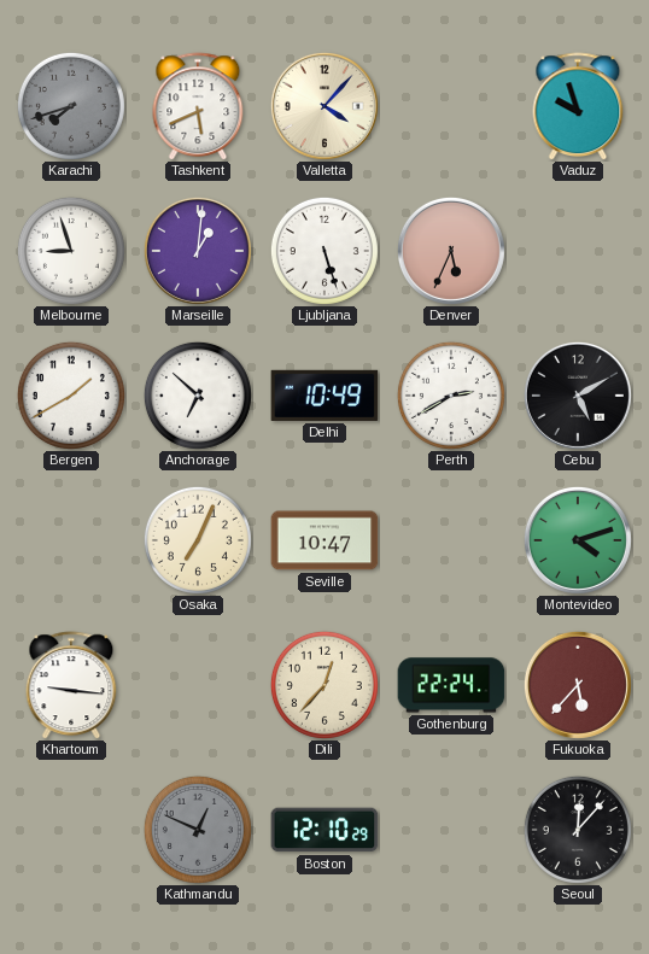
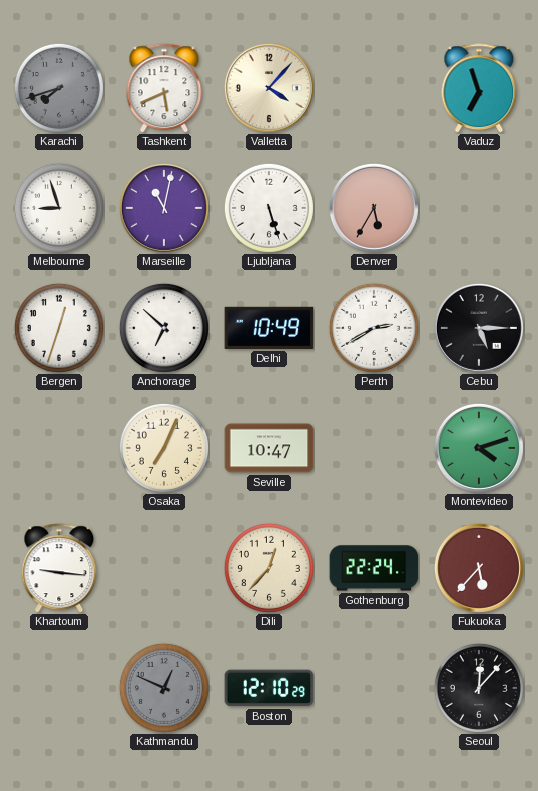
Vaduz: 9:57 -> 6:57 (479, 88)
Marseille: 1:01 -> 11:02 (164, 208)
Denver: 5:34 -> 5:35 (374, 208)
Bergen: 1:40 -> 12:33 (59, 328)
Cebu: 5:10 -> 5:15 (479, 328)
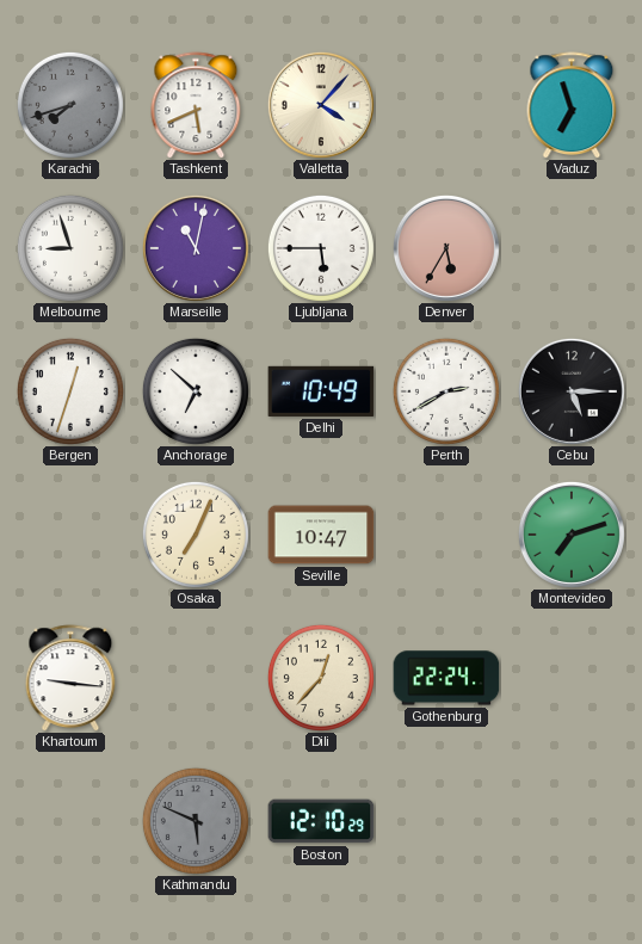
Ljubljana: 5:27 -> 5:45 (321, 248)
Montevideo: 4:12 -> 7:12 (572, 535)
Fukuoka: 5:37 -> none (479, 568)
Kathmandu: 12:49 -> 5:49 (196, 821)
Seoul: 12:07 -> none (479, 688)
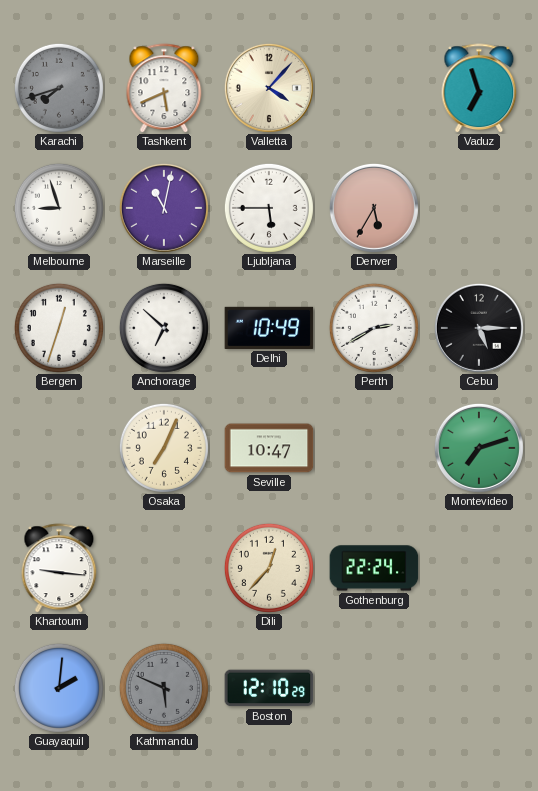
Guayaquil: none -> 2:01 (59, 688)
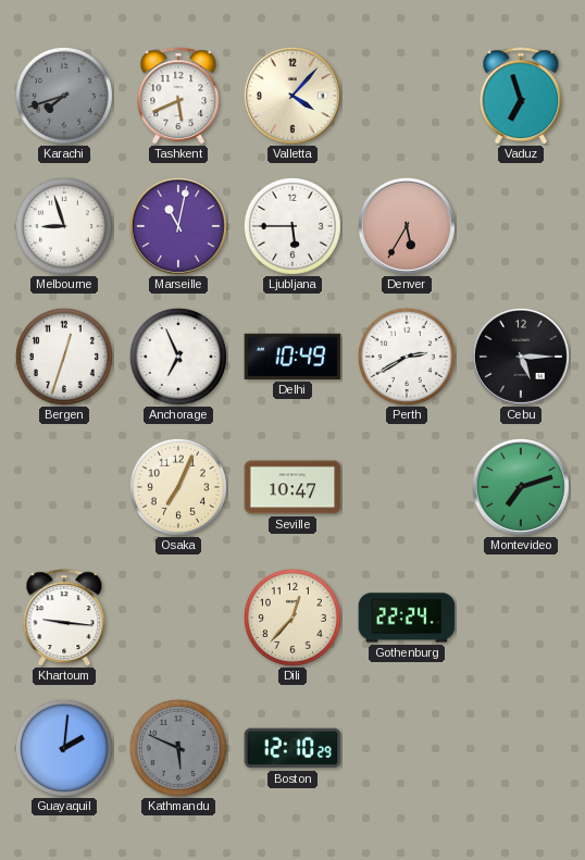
Anchorage: 6:52 -> 6:56 (178, 357)
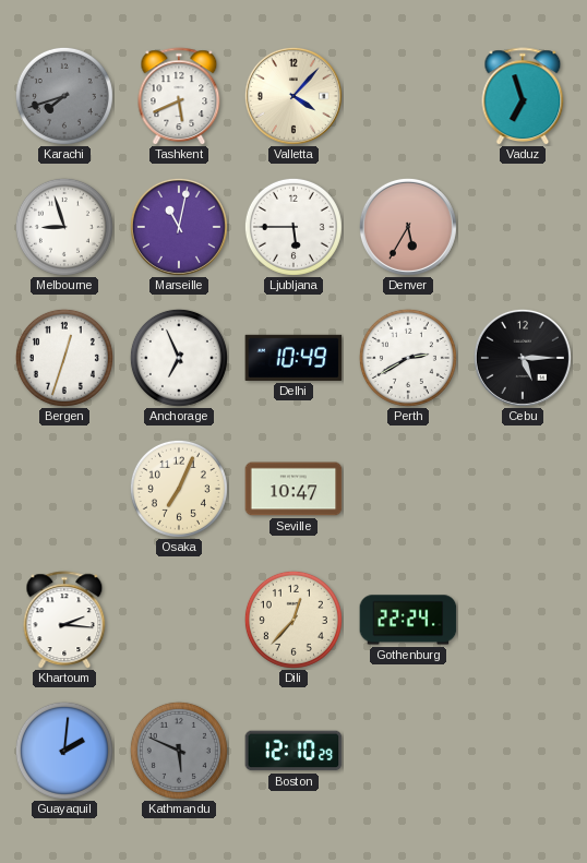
Montevideo: 7:12 -> none (521, 487)
Khartoum: 9:16 -> 2:16 (64, 620)
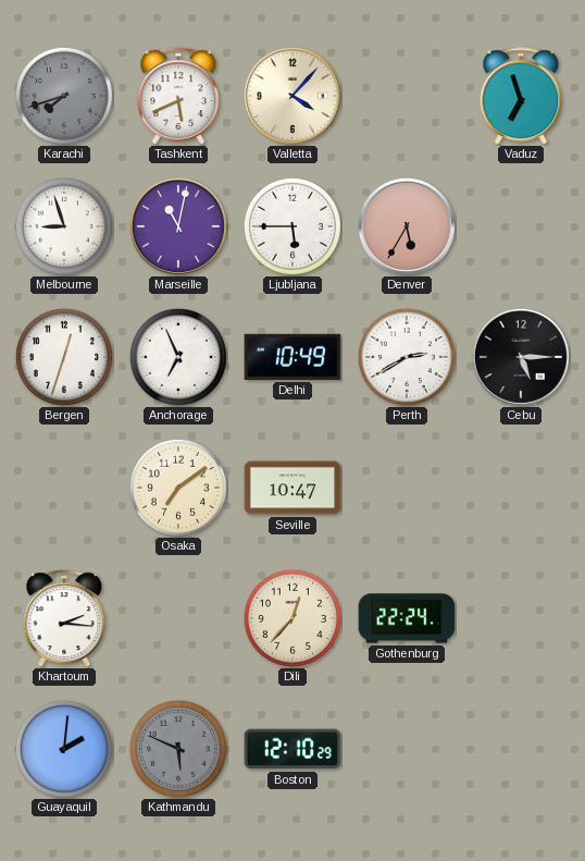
Osaka: 7:04 -> 7:09 (178, 488)
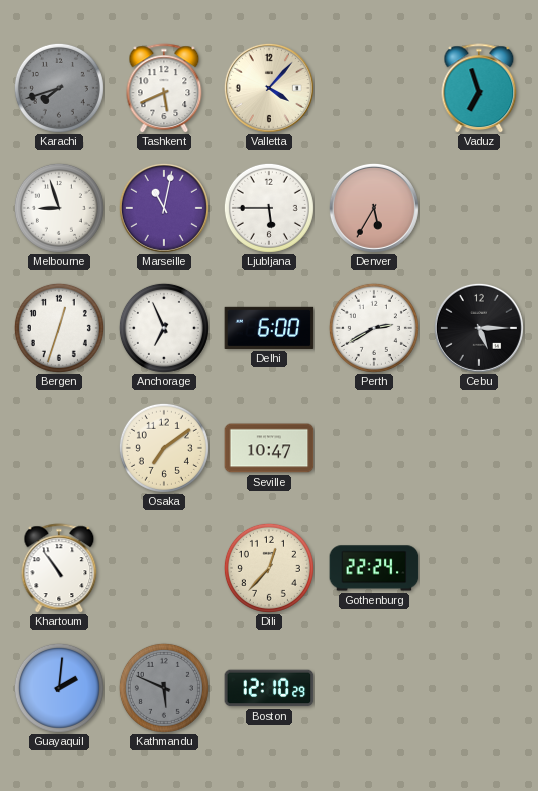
Delhi: 10:49 -> 6:00 (269, 328)
Khartoum: 2:16 -> 10:54 (59, 568)
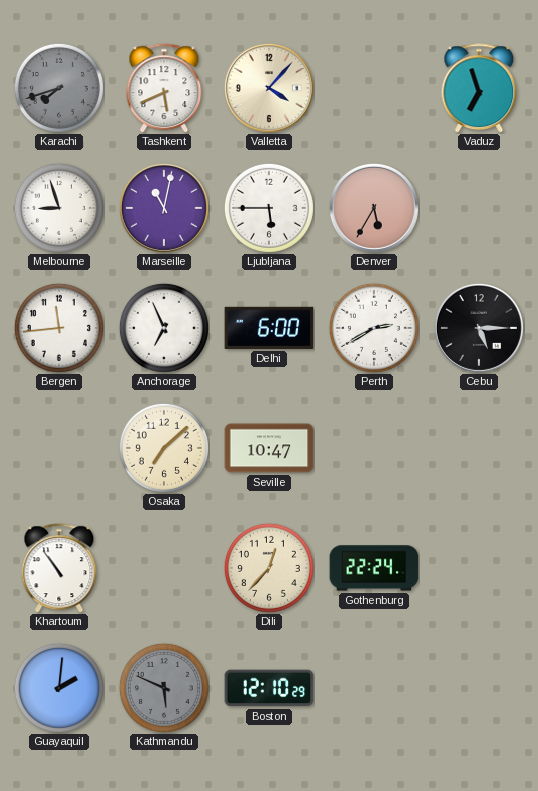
Bergen: 12:33 -> 11:44 (59, 328)
Osaka: 7:09 -> 7:08 (164, 448)
